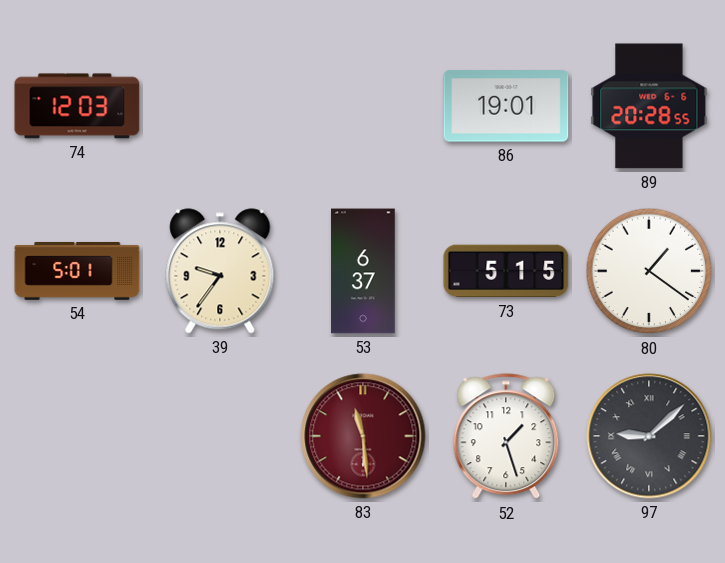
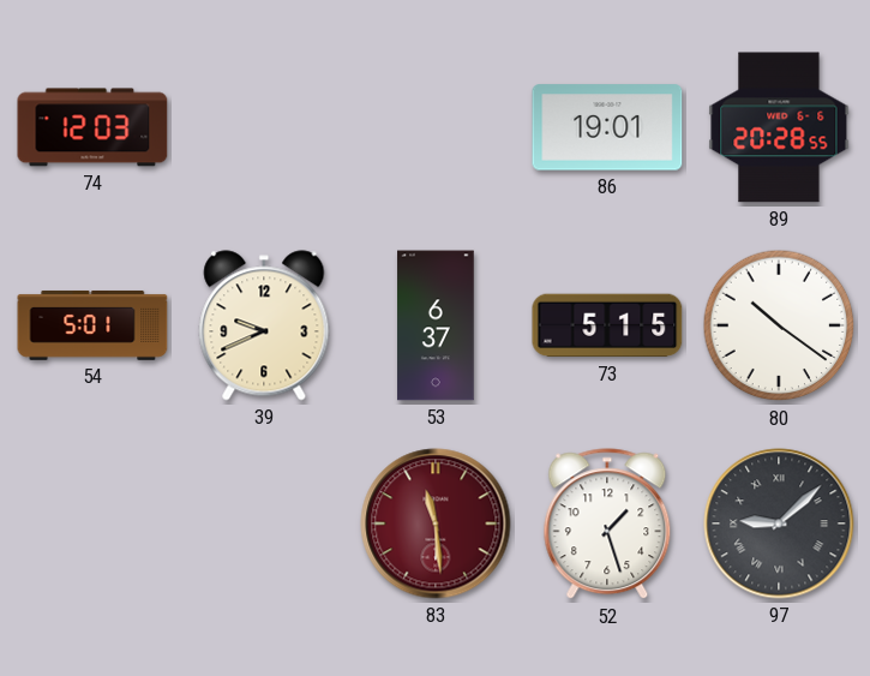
39: 9:36 -> 9:41 (264, 325)
80: 1:21 -> 10:21 (779, 325)
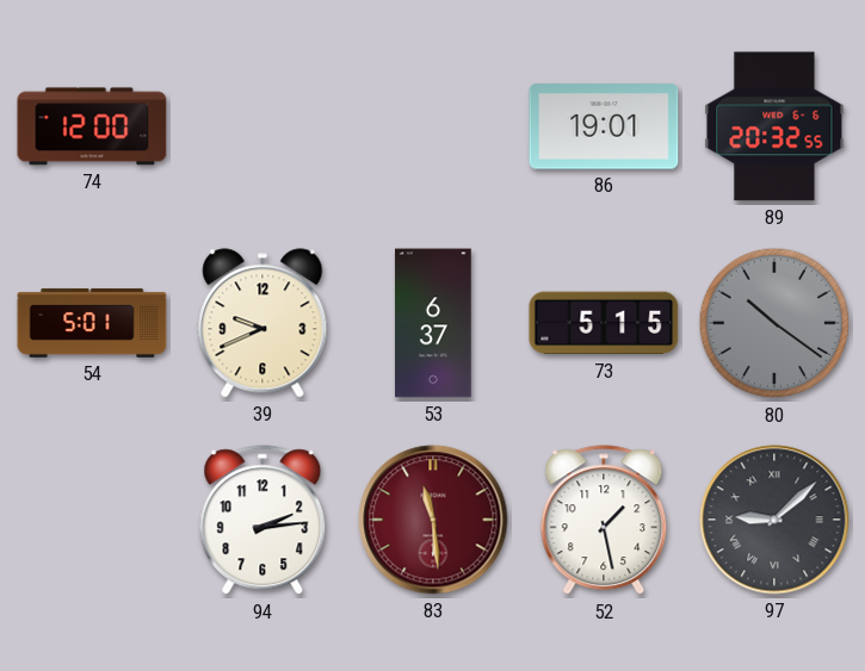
74: 12:03 -> 12:00 (92, 126)
89: 20:28 -> 20:32 (774, 126)
80 dial: white -> grey (774, 323)
94: none -> 2:14 (262, 521)
52: 1:27 -> 1:28 (604, 521)
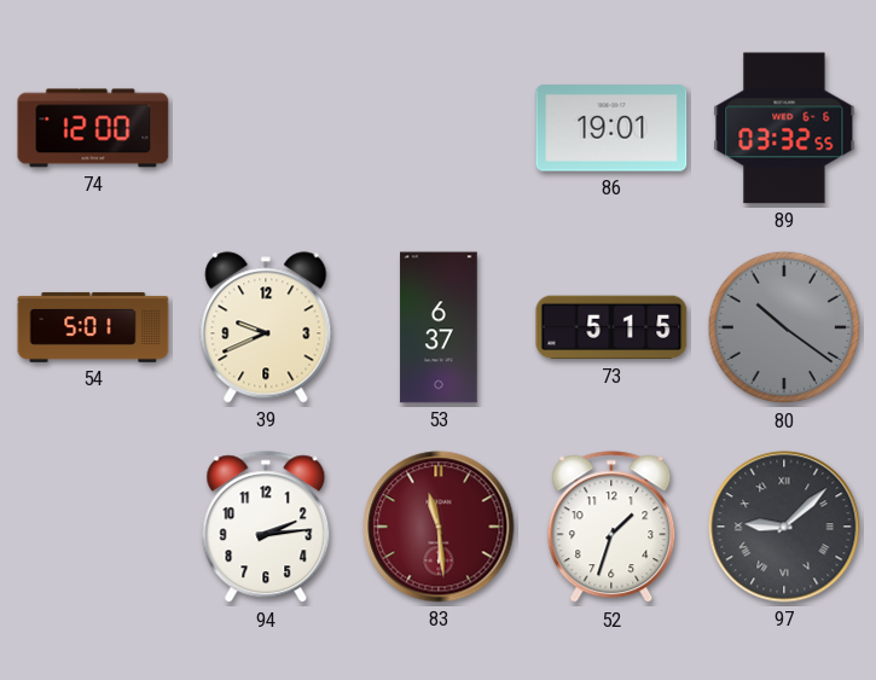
89: 20:32 -> 03:32 (784, 128)
52: 1:28 -> 1:33 (611, 528)
